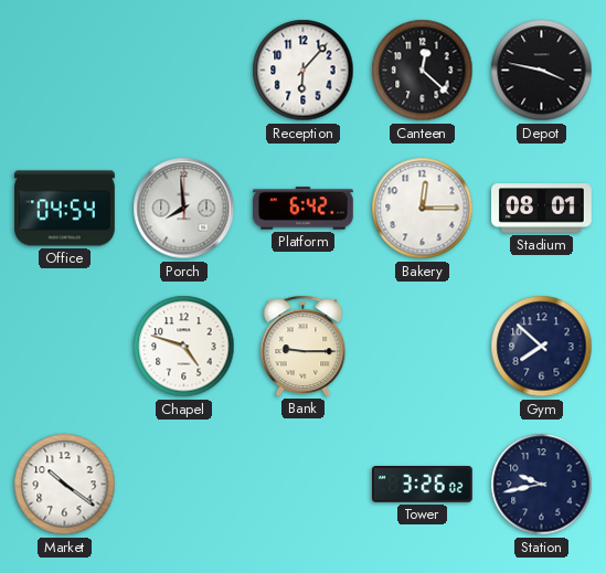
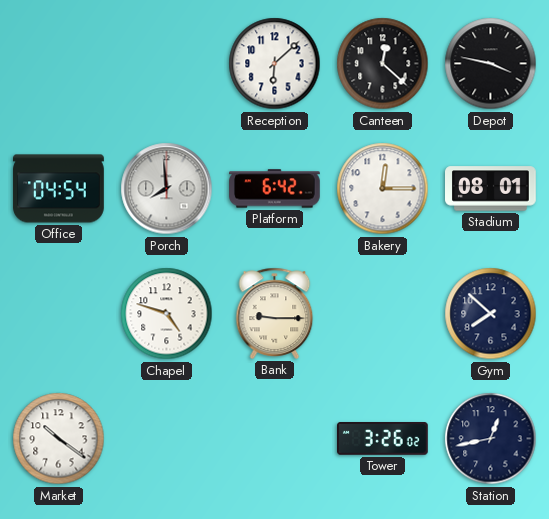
Reception: 6:07 -> 6:08 (275, 64)
Station: 9:43 -> 12:43 (491, 439)
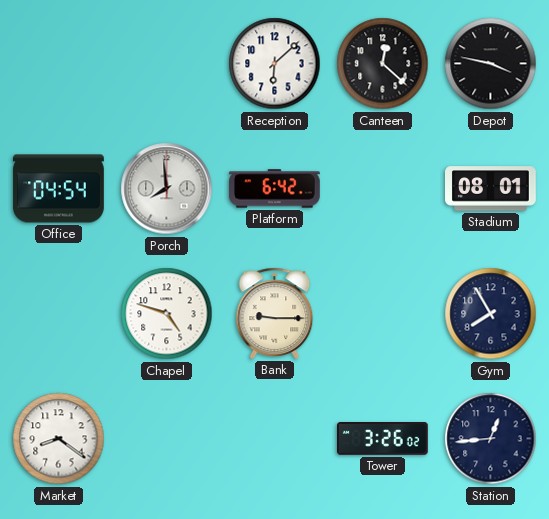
Bakery: 12:15 -> none (383, 189)
Gym: 7:52 -> 7:55 (491, 314)
Market: 10:21 -> 8:21 (59, 439)
Station: 12:43 -> 12:44 (491, 439)
